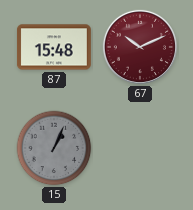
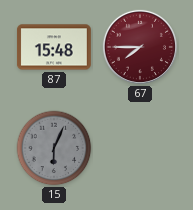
67: 10:11 -> 7:45 (140, 47)
15: 1:04 -> 6:04 (54, 148)
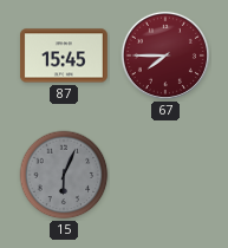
87: 15:48 -> 15:45 (64, 56)
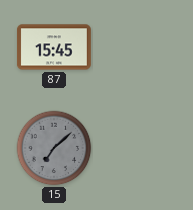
67: 7:45 -> none (165, 56)
15: 6:04 -> 7:08 (54, 148)
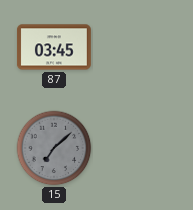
87: 15:45 -> 03:45 (54, 47)
